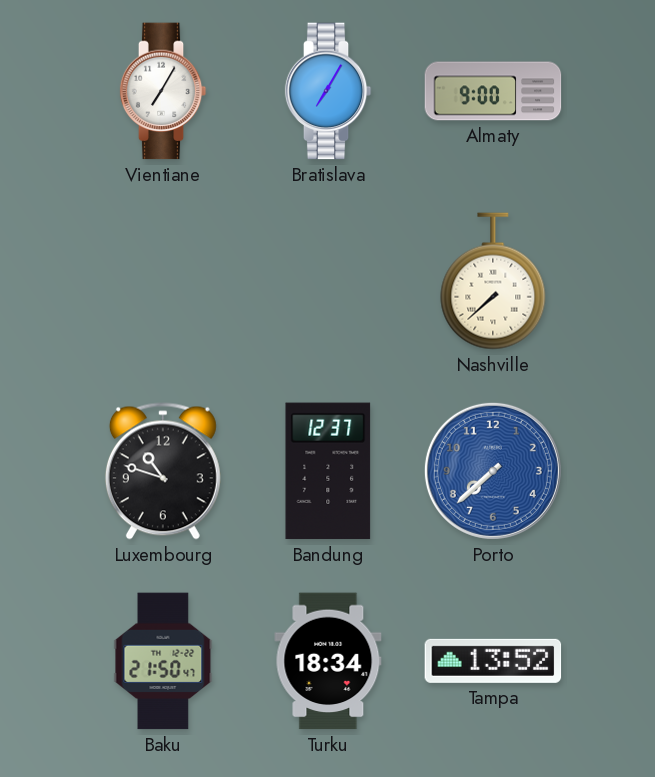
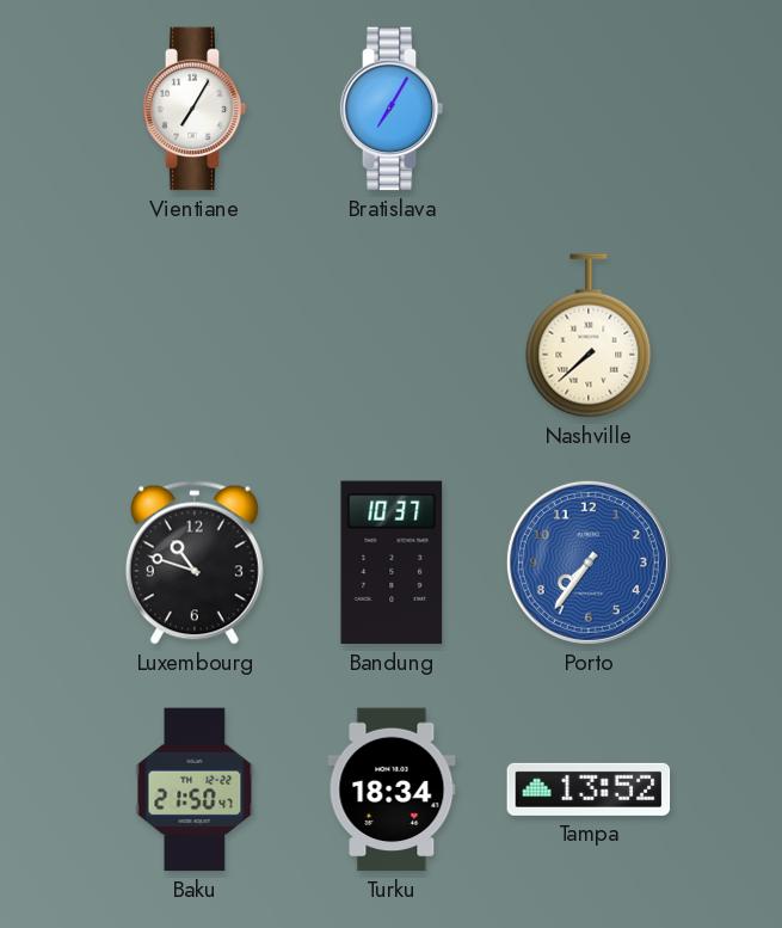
Almaty: 9:00 -> none (493, 91)
Bandung: 12:37 -> 10:37 (392, 563)
Porto: 7:38 -> 7:36 (589, 563)
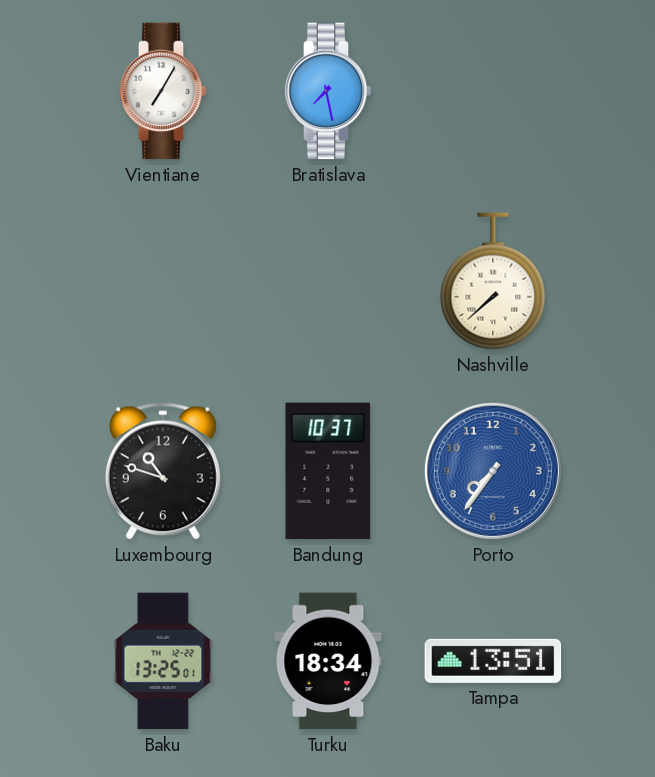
Bratislava: 7:05 -> 7:28 (328, 91)
Baku: 21:50 -> 13:25 (163, 661)
Tampa: 13:52 -> 13:51 (493, 661)
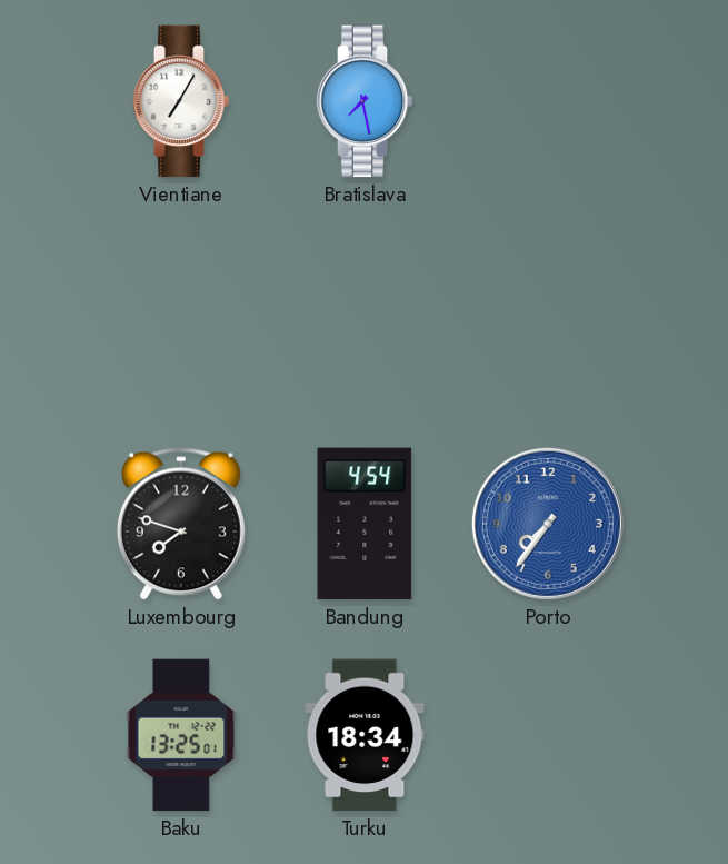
Nashville: 7:38 -> none (493, 281)
Luxembourg: 10:48 -> 7:48 (181, 524)
Bandung: 10:37 -> 4:54 (365, 524)
Tampa: 13:51 -> none (493, 661)
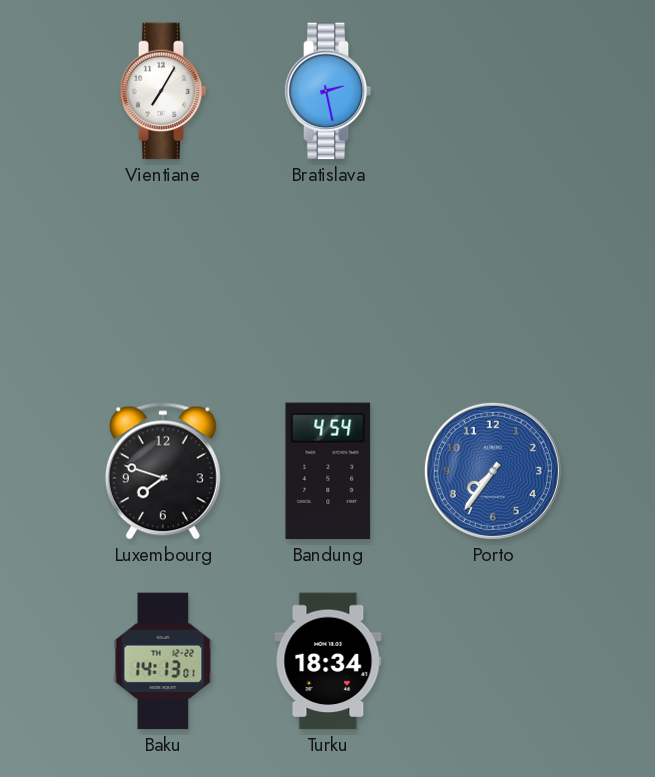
Bratislava: 7:28 -> 2:28 (328, 91)
Baku: 13:25 -> 14:13 (163, 661)
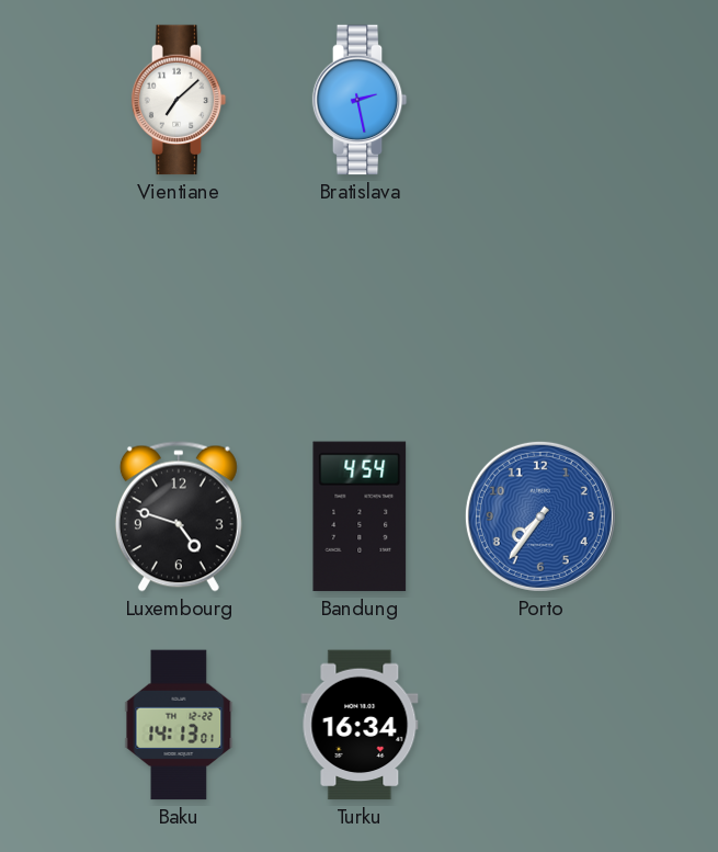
Vientiane: 7:05 -> 7:08 (179, 100)
Luxembourg: 7:48 -> 4:48 (179, 516)
Turku: 18:34 -> 16:34 (360, 725)
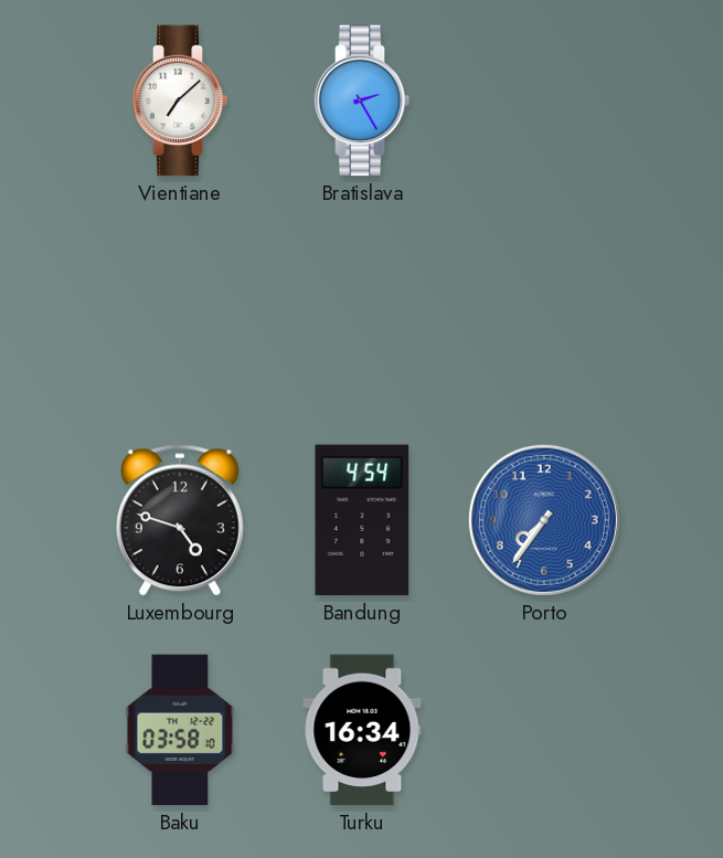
Bratislava: 2:28 -> 2:25 (362, 100)
Baku: 14:13 -> 03:58 (180, 730)
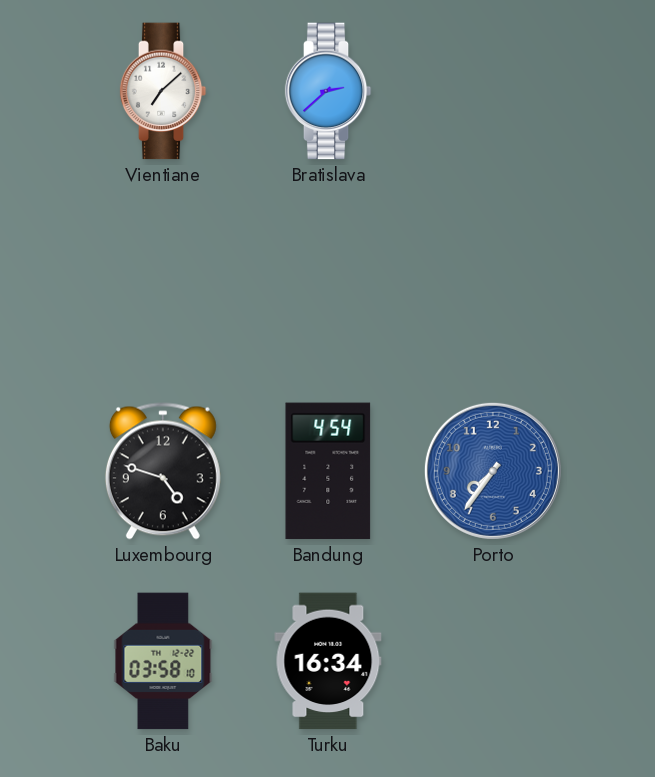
Bratislava: 2:25 -> 2:38 (328, 91)
